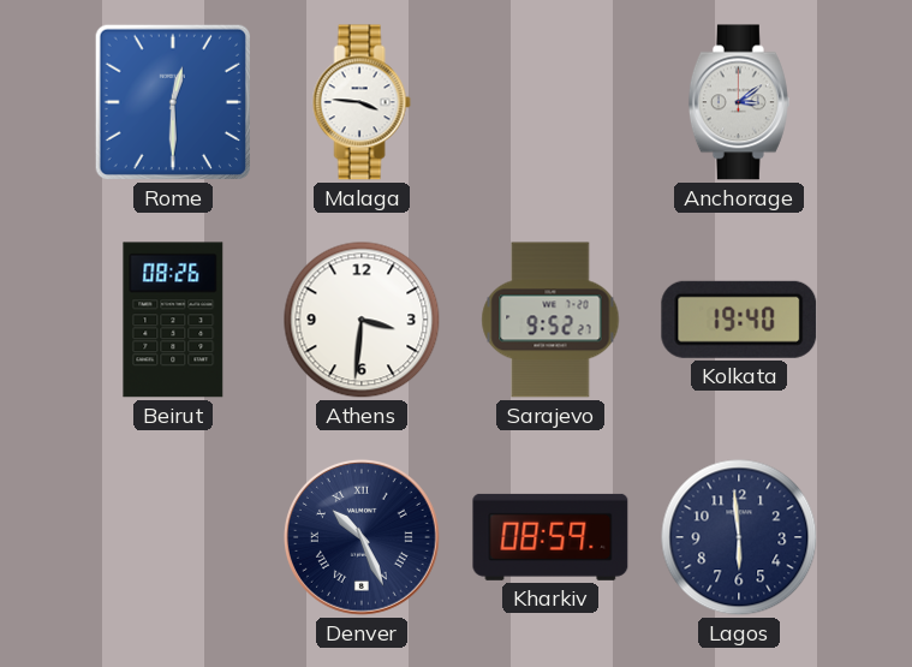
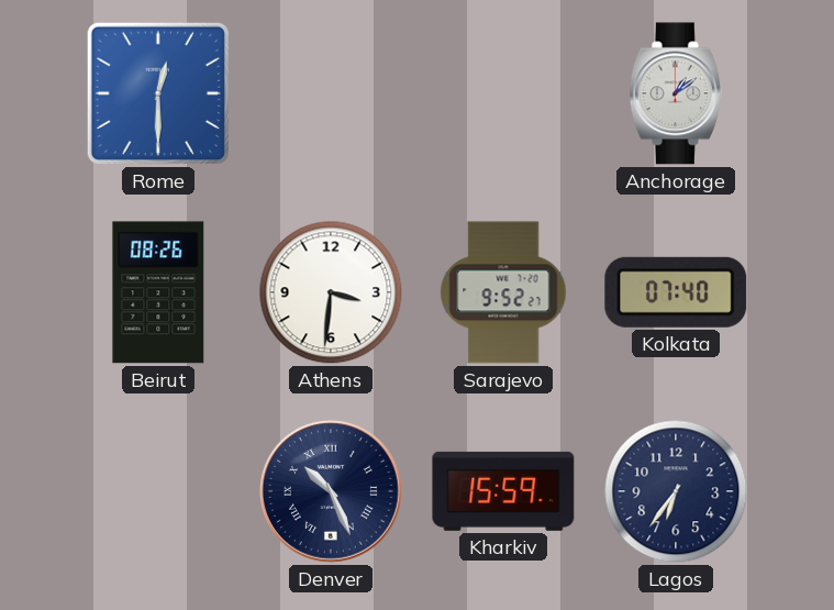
Malaga: 3:46 -> none (362, 102)
Anchorage: 3:09 -> 1:09 (676, 93)
Kolkata: 19:40 -> 07:40 (676, 292)
Kharkiv: 08:59 -> 15:59 (503, 491)
Lagos: 5:59 -> 6:36 (676, 491)
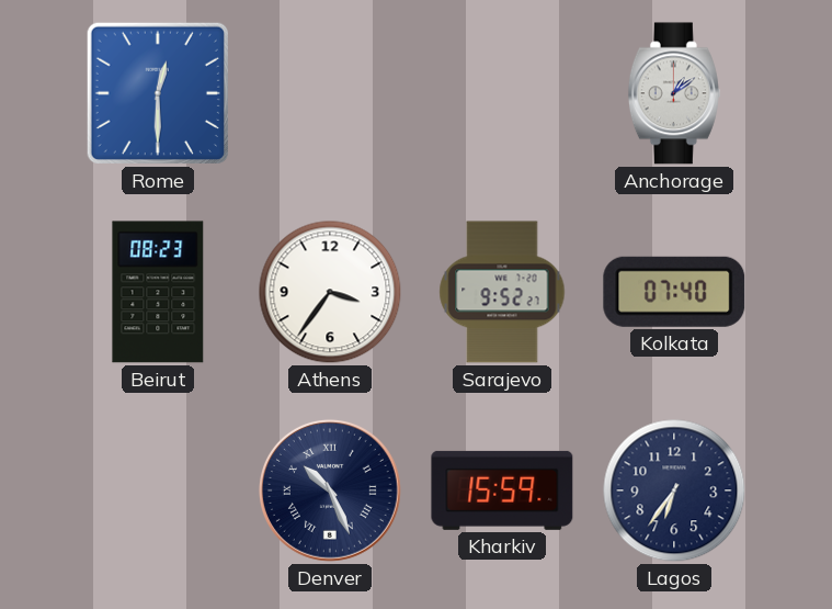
Beirut: 08:26 -> 08:23 (158, 292)
Athens: 3:31 -> 3:36 (330, 292)
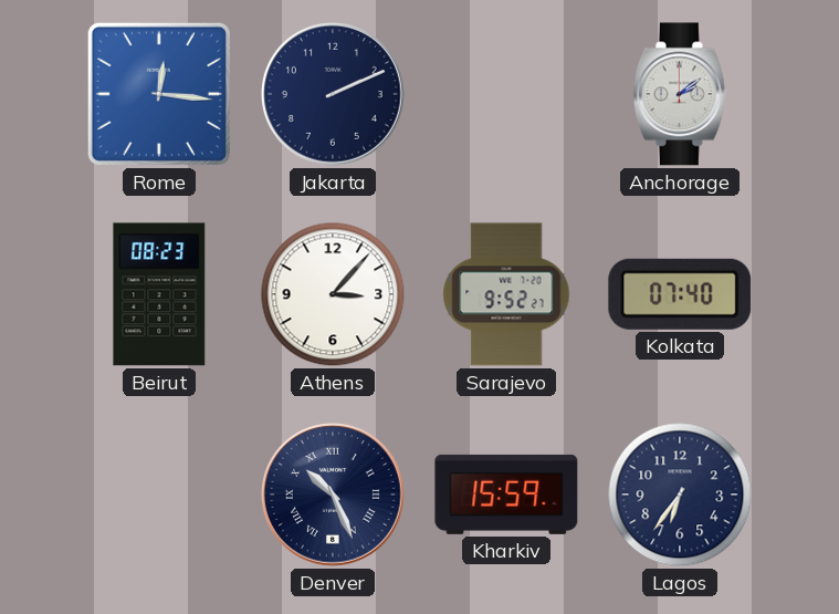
Rome: 12:30 -> 12:16 (159, 94)
Jakarta: none -> 2:11 (333, 94)
Anchorage: 1:09 -> 2:09 (680, 94)
Athens: 3:36 -> 3:07 (333, 294)
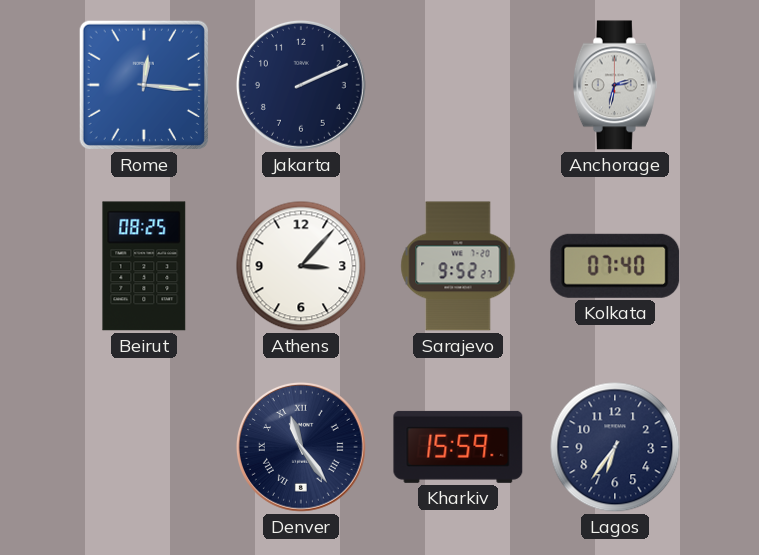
Anchorage: 2:09 -> 2:32 (615, 85)
Beirut: 08:23 -> 08:25 (144, 266)
Denver: 10:26 -> 11:24 (301, 447)
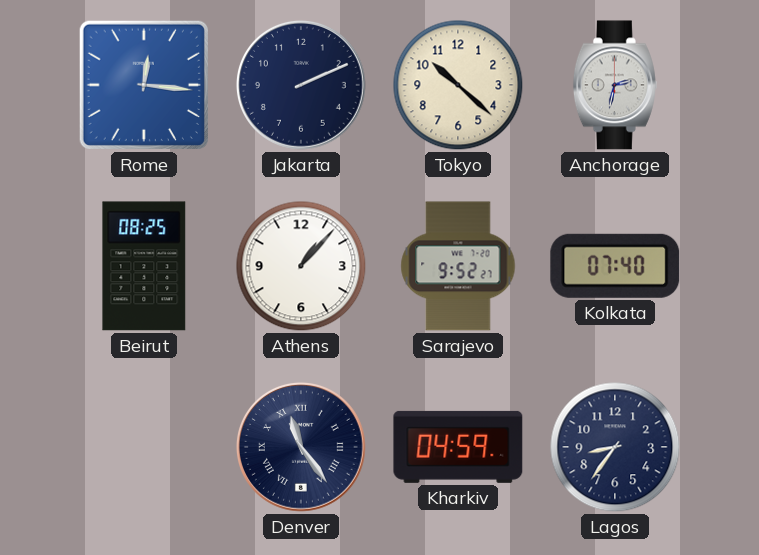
Tokyo: none -> 10:22 (458, 85)
Athens: 3:07 -> 1:07 (301, 266)
Kharkiv: 15:59 -> 04:59 (458, 447)
Lagos: 6:36 -> 8:36 (615, 447)
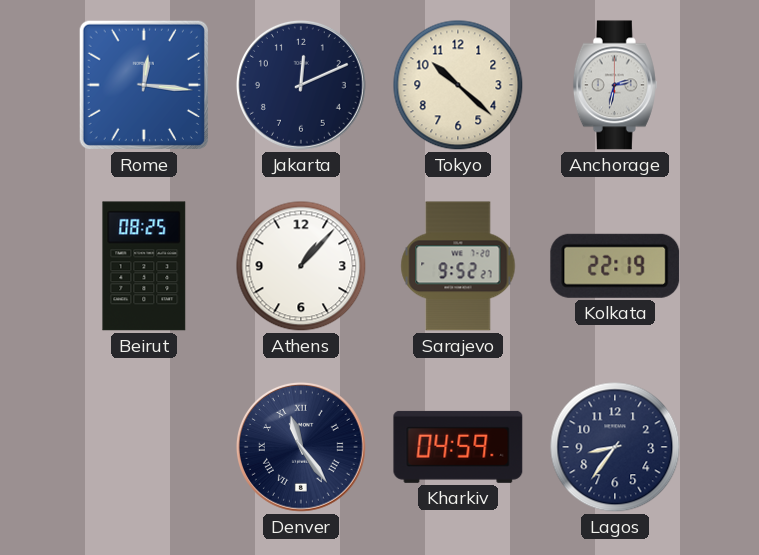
Jakarta: 2:11 -> 12:11 (301, 85)
Kolkata: 07:40 -> 22:19 (615, 266)
